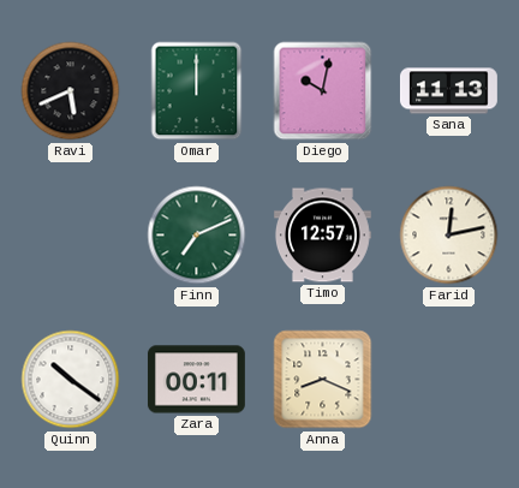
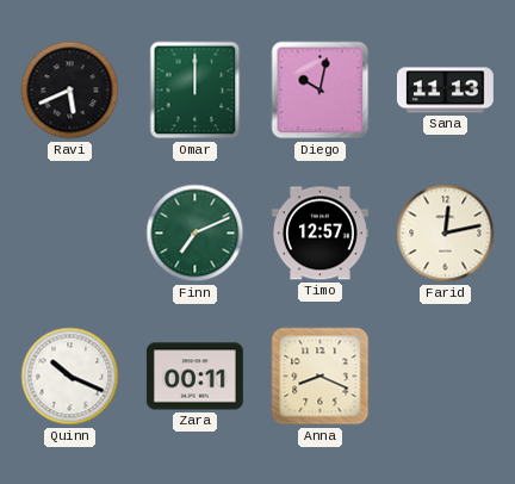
Quinn: 10:21 -> 10:19 (70, 377)
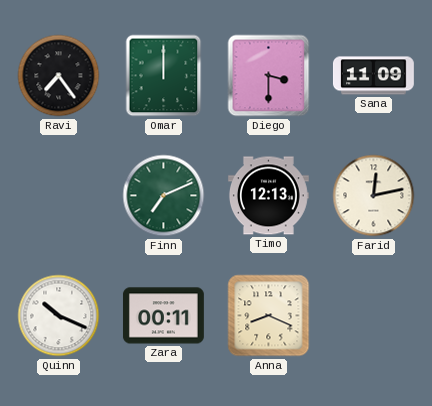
Ravi: 5:41 -> 7:24 (59, 76)
Diego: 10:02 -> 3:30 (269, 76)
Sana: 11:13 -> 11:09 (373, 76)
Timo: 12:57 -> 12:13 (269, 196)
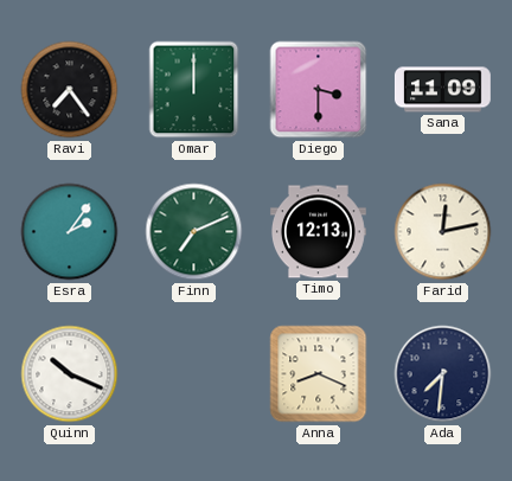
Esra: none -> 2:06 (70, 232)
Zara: 00:11 -> none (163, 316)
Ada: none -> 7:31 (443, 374)
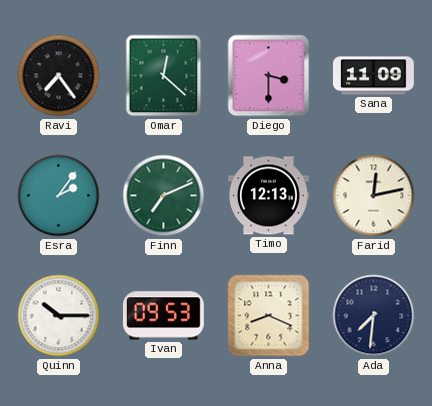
Omar: 12:00 -> 12:22 (164, 76)
Quinn: 10:19 -> 10:15 (59, 316)
Ivan: none -> 09:53 (163, 316)
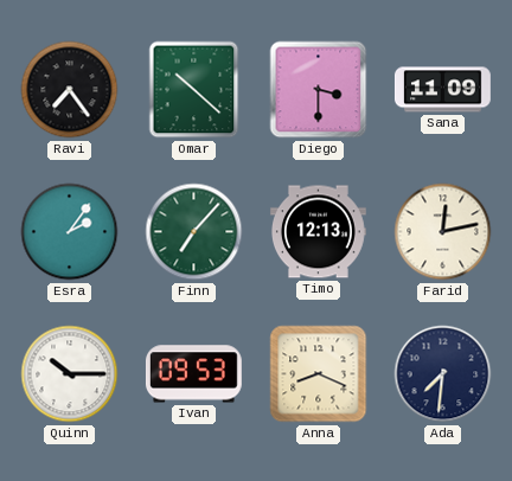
Omar: 12:22 -> 10:22 (194, 90)
Finn: 7:11 -> 7:07 (194, 232)
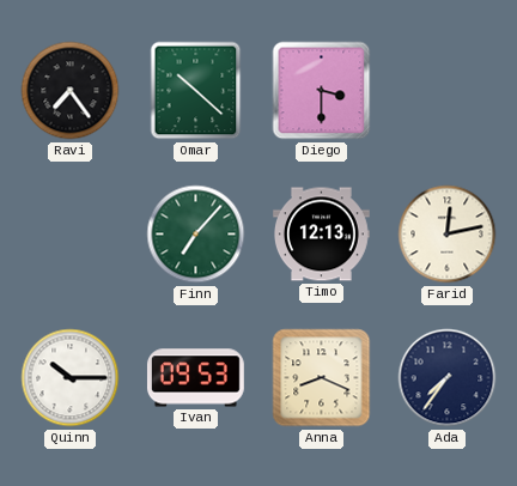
Sana: 11:09 -> none (442, 90)
Esra: 2:06 -> none (70, 232)
Ada: 7:31 -> 7:36 (448, 378)
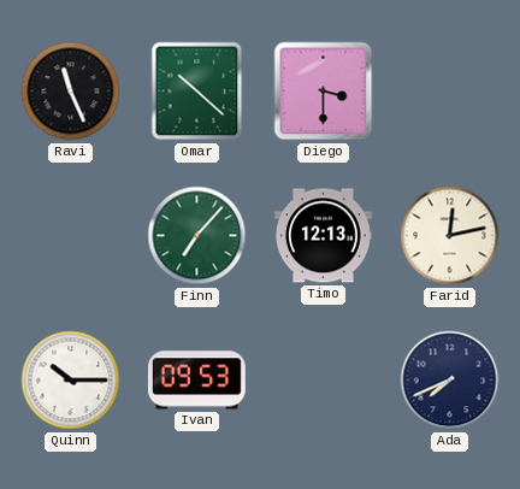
Ravi: 7:24 -> 11:26 (71, 92)
Anna: 8:19 -> none (322, 378)
Ada: 7:36 -> 7:41 (450, 381)
